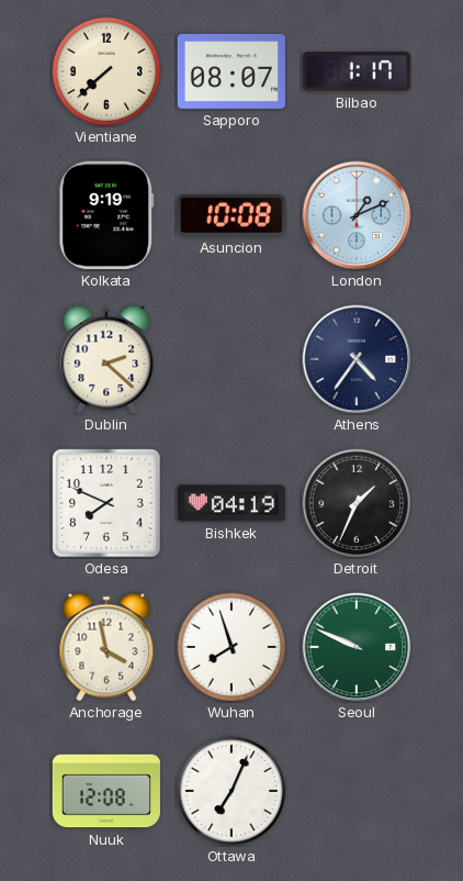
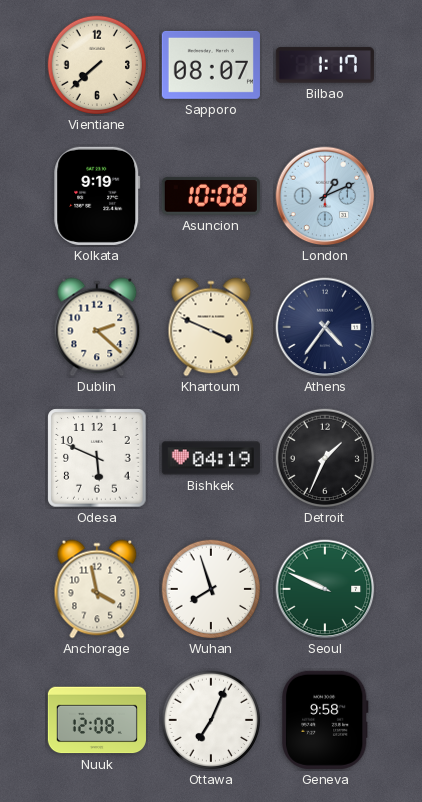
Khartoum: none -> 3:49 (211, 327)
Odesa: 7:49 -> 5:49 (97, 458)
Geneva: none -> 9:58 (325, 720)
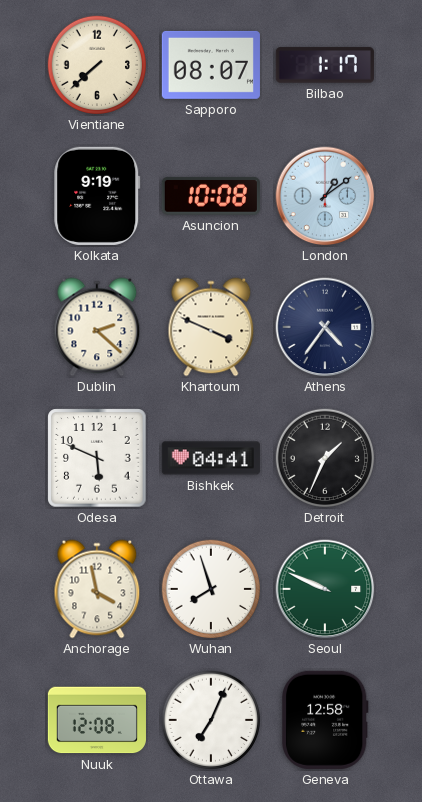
London: 1:11 -> 1:09 (325, 196)
Bishkek: 04:19 -> 04:41 (211, 458)
Geneva: 9:58 -> 12:58 (325, 720)
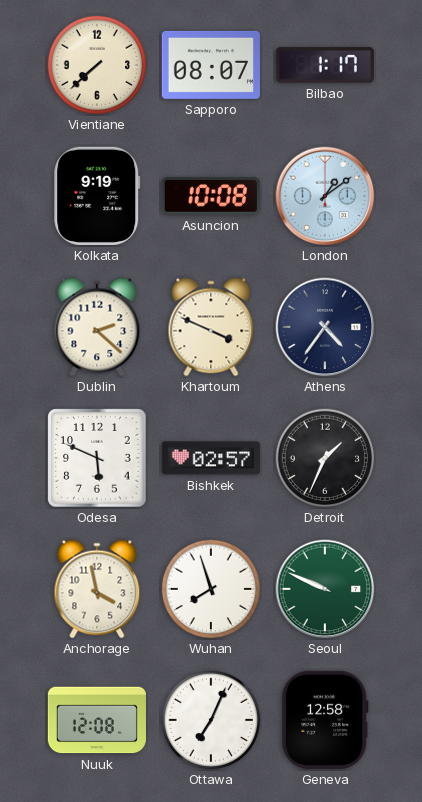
Bishkek: 04:41 -> 02:57 (211, 458)
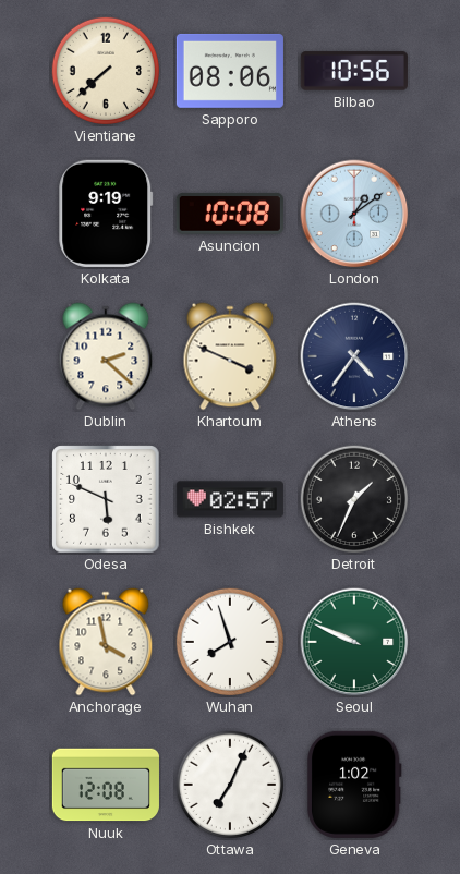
Sapporo: 08:07 -> 08:06 (230, 71)
Bilbao: 1:17 -> 10:56 (354, 71)
Geneva: 12:58 -> 1:02 (354, 785)
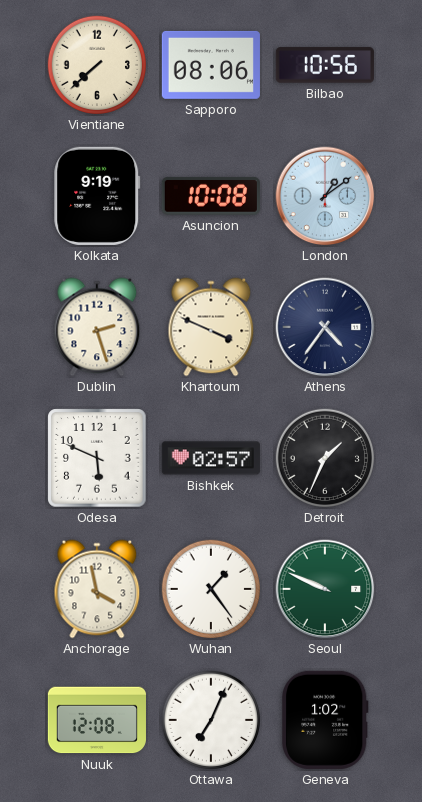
Dublin: 2:22 -> 2:27 (97, 327)
Wuhan: 7:57 -> 1:24 (211, 589)
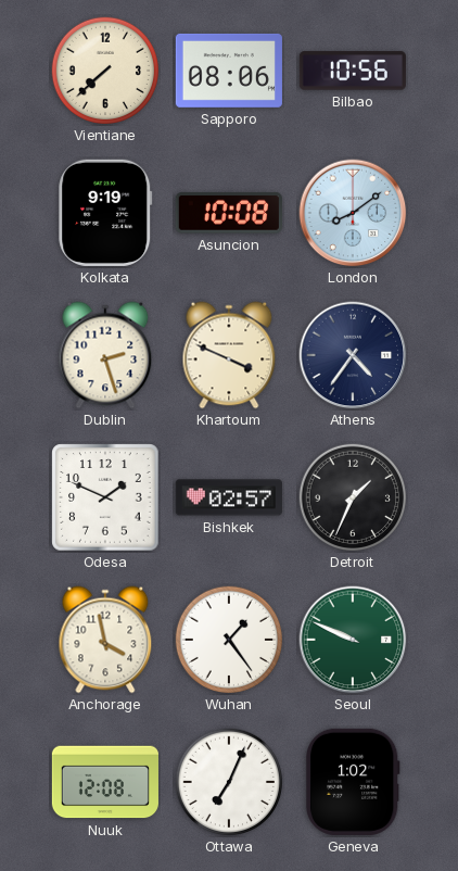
London: 1:09 -> 8:09 (353, 213)
Odesa: 5:49 -> 1:49 (105, 497)
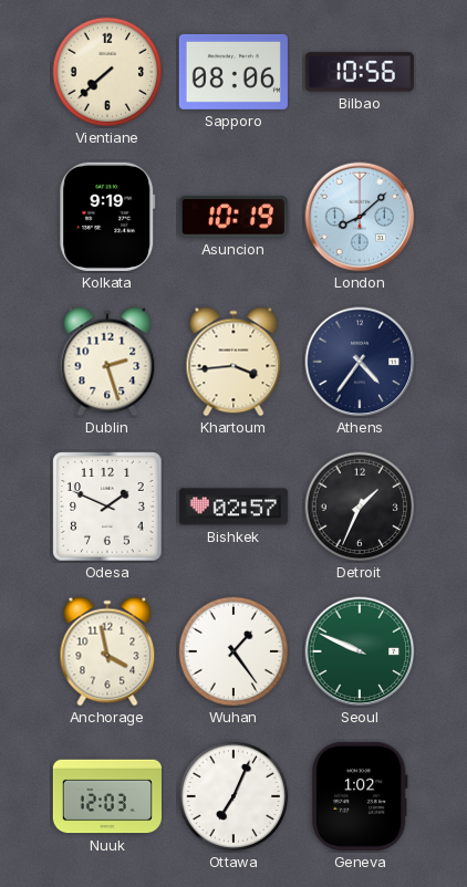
Asuncion: 10:08 -> 10:19 (233, 217)
London: 8:09 -> 8:08 (360, 217)
Khartoum: 3:49 -> 3:44 (233, 362)
Nuuk: 12:08 -> 12:03 (107, 796)
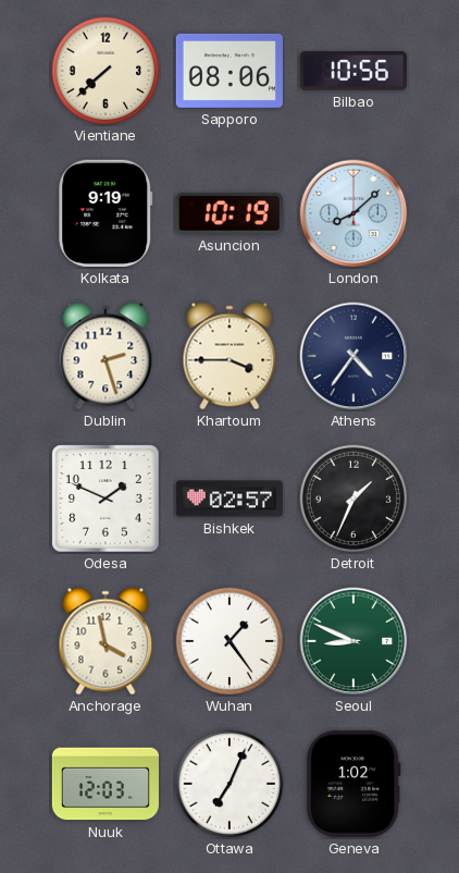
Khartoum: 3:44 -> 3:45 (230, 356)
Seoul: 9:49 -> 8:49 (353, 641)
